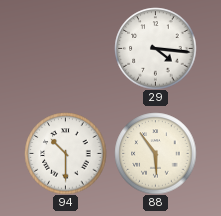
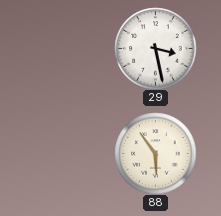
29: 4:16 -> 3:28 (155, 48)
94: 10:30 -> none (65, 153)
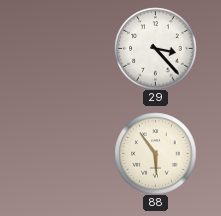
29: 3:28 -> 3:23 (155, 48)
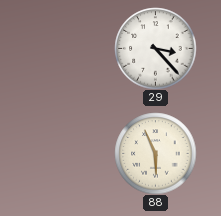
88: 5:54 -> 5:56 (155, 153)
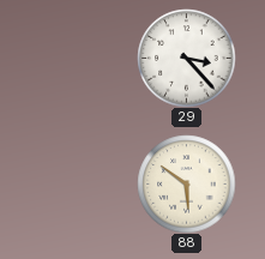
88: 5:56 -> 5:51 (186, 183)
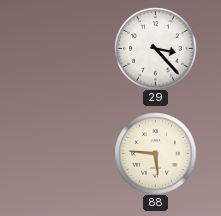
88: 5:51 -> 5:46 (155, 153)
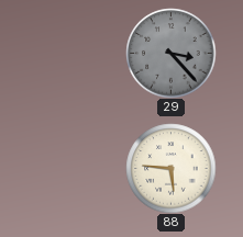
29 dial: white -> grey (170, 53)
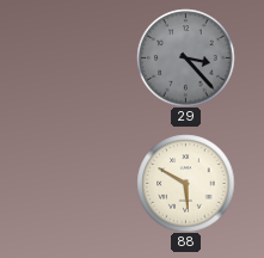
88: 5:46 -> 5:50 (185, 183)
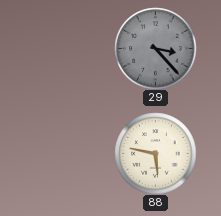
88: 5:50 -> 5:47 (155, 153)
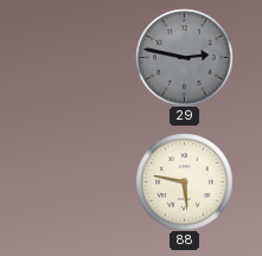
29: 3:23 -> 2:47 (184, 57)
